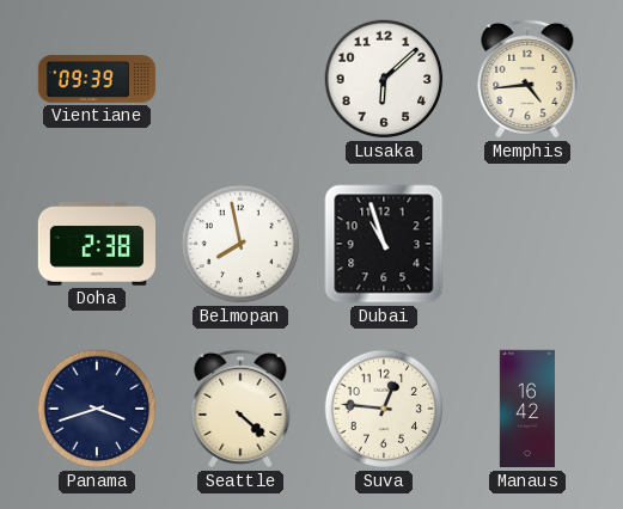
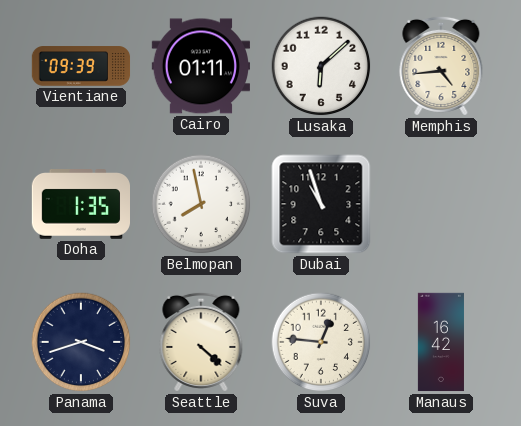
Cairo: none -> 01:11 (200, 66)
Doha: 2:38 -> 1:35 (80, 205)
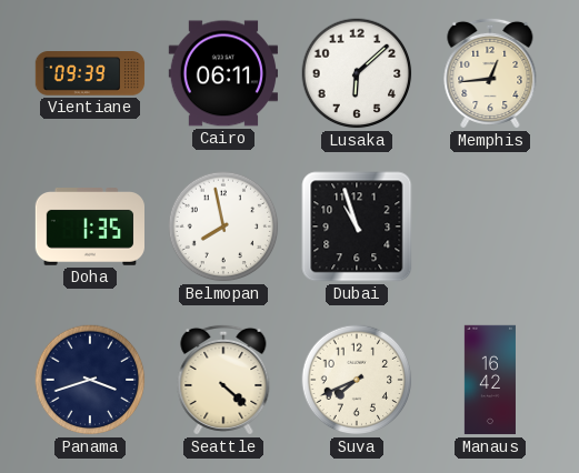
Cairo: 01:11 -> 06:11 (222, 73)
Memphis: 4:44 -> 12:44 (490, 73)
Suva: 12:46 -> 7:41 (357, 380)
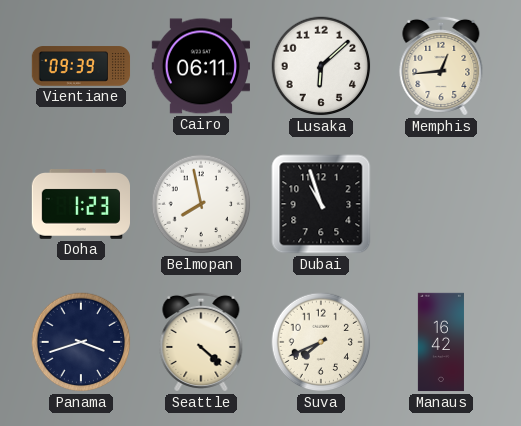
Doha: 1:35 -> 1:23 (80, 205)
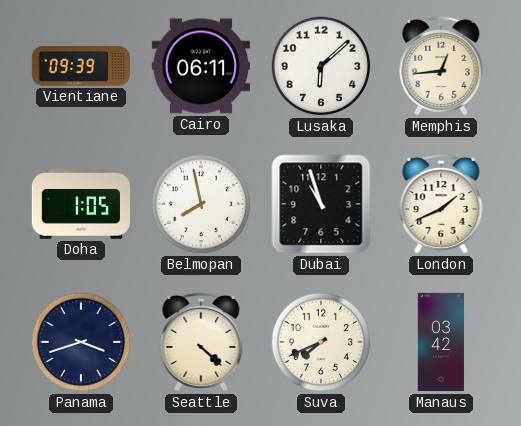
Doha: 1:23 -> 1:05 (80, 205)
London: none -> 1:41 (441, 204)
Manaus: 16:42 -> 03:42 (441, 342)
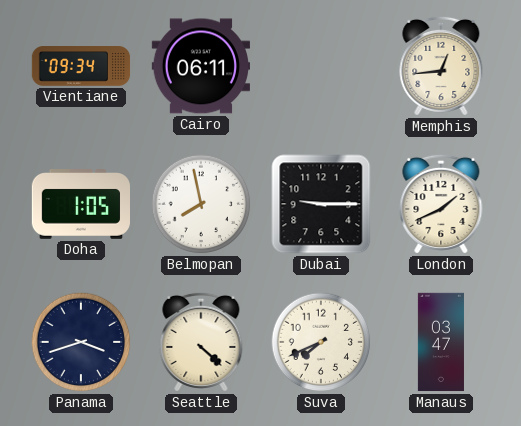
Vientiane: 09:39 -> 09:34 (81, 66)
Lusaka: 6:08 -> none (321, 66)
Dubai: 10:57 -> 9:15 (321, 204)
Manaus: 03:42 -> 03:47 (441, 342)
